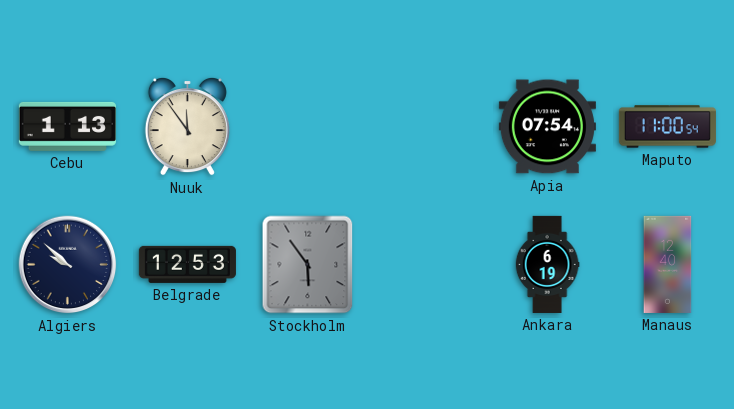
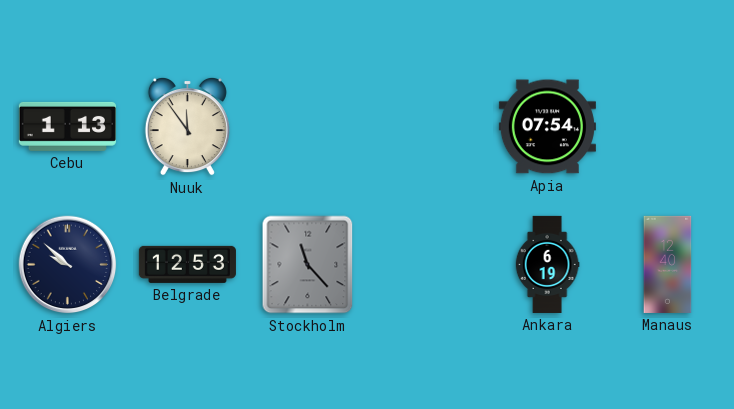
Maputo: 11:00 -> none (667, 127)
Stockholm: 5:54 -> 11:23 (308, 265)
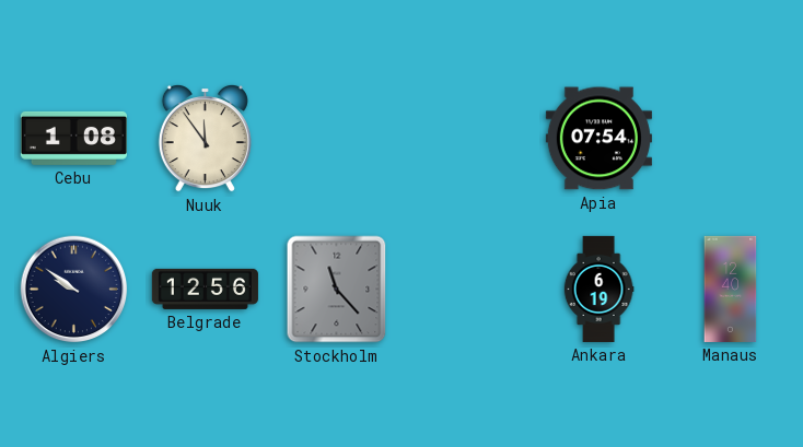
Cebu: 1:13 -> 1:08 (73, 138)
Algiers: 9:52 -> 9:51 (74, 290)
Belgrade: 12:53 -> 12:56 (205, 289)
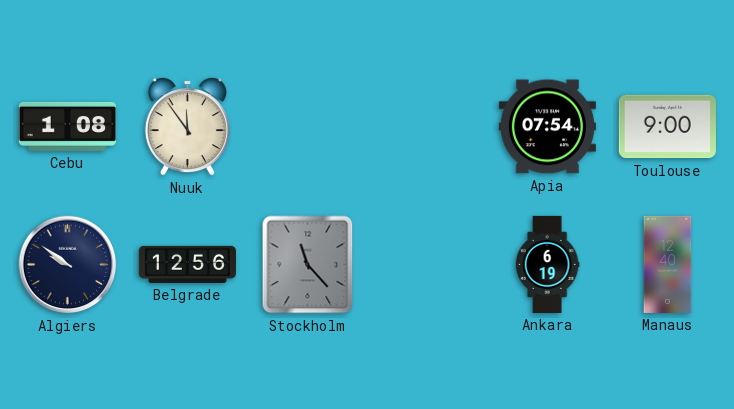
Toulouse: none -> 9:00 (667, 127)
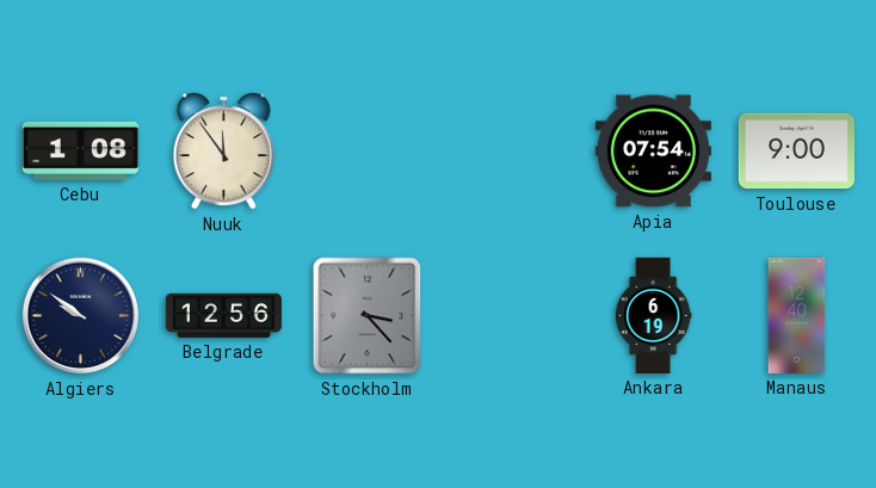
Stockholm: 11:23 -> 3:23 (368, 316)
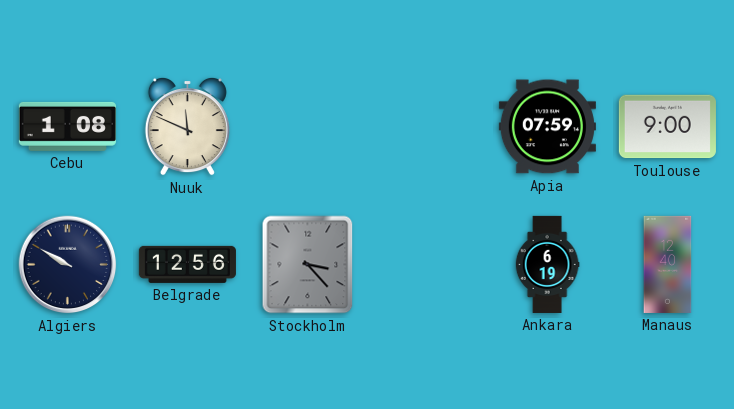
Nuuk: 11:54 -> 11:49 (187, 126)
Apia: 07:54 -> 07:59 (547, 127)
Algiers: 9:51 -> 9:50 (68, 265)
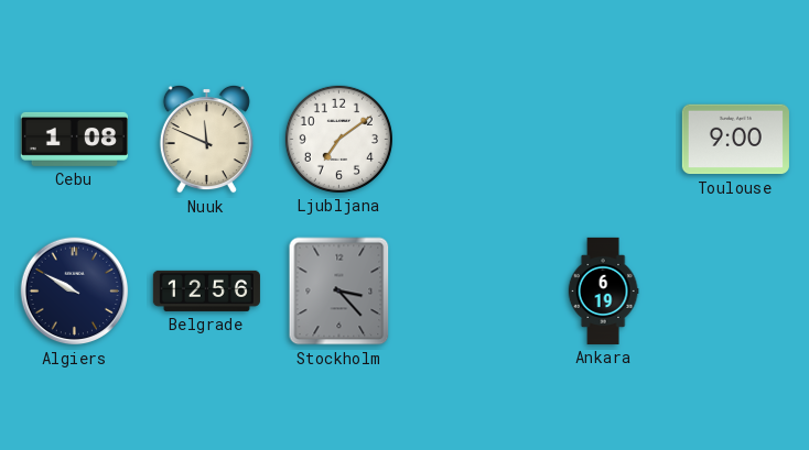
Ljubljana: none -> 7:09 (338, 139)
Apia: 07:59 -> none (547, 127)
Manaus: 12:40 -> none (668, 264)
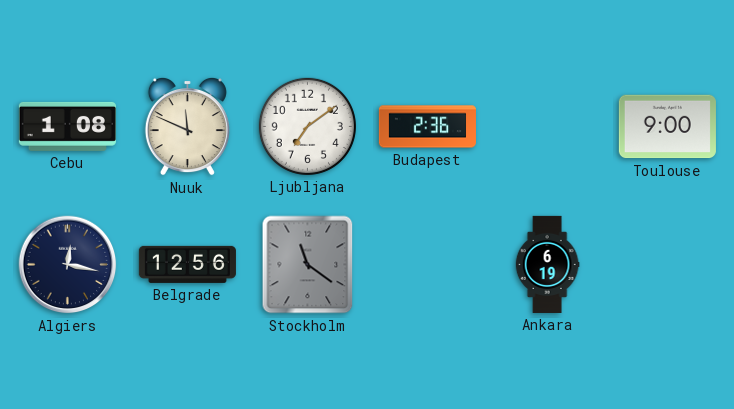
Budapest: none -> 2:36 (427, 127)
Algiers: 9:50 -> 12:17 (68, 265)
Stockholm: 3:23 -> 11:21 (308, 265)
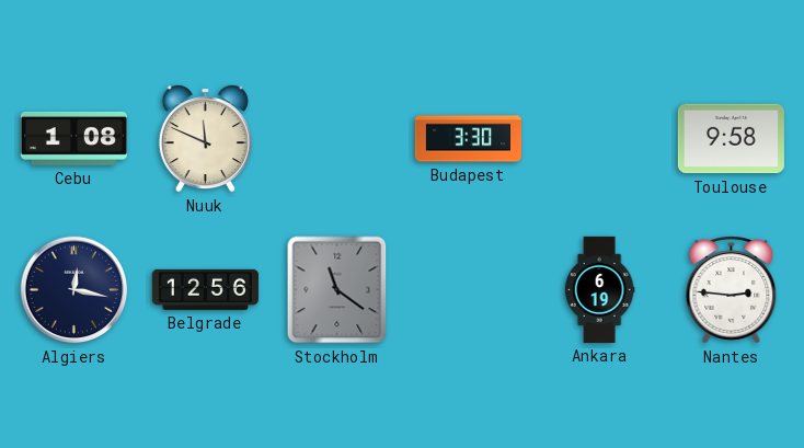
Ljubljana: 7:09 -> none (307, 126)
Budapest: 2:36 -> 3:30 (468, 139)
Toulouse: 9:00 -> 9:58 (731, 139)
Nantes: none -> 2:46 (732, 290)
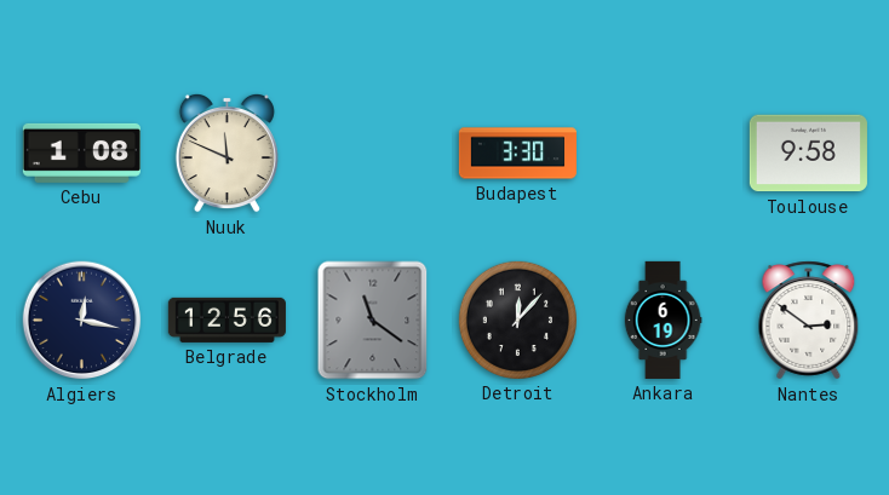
Detroit: none -> 12:07 (517, 320)
Nantes: 2:46 -> 2:51 (809, 321)
